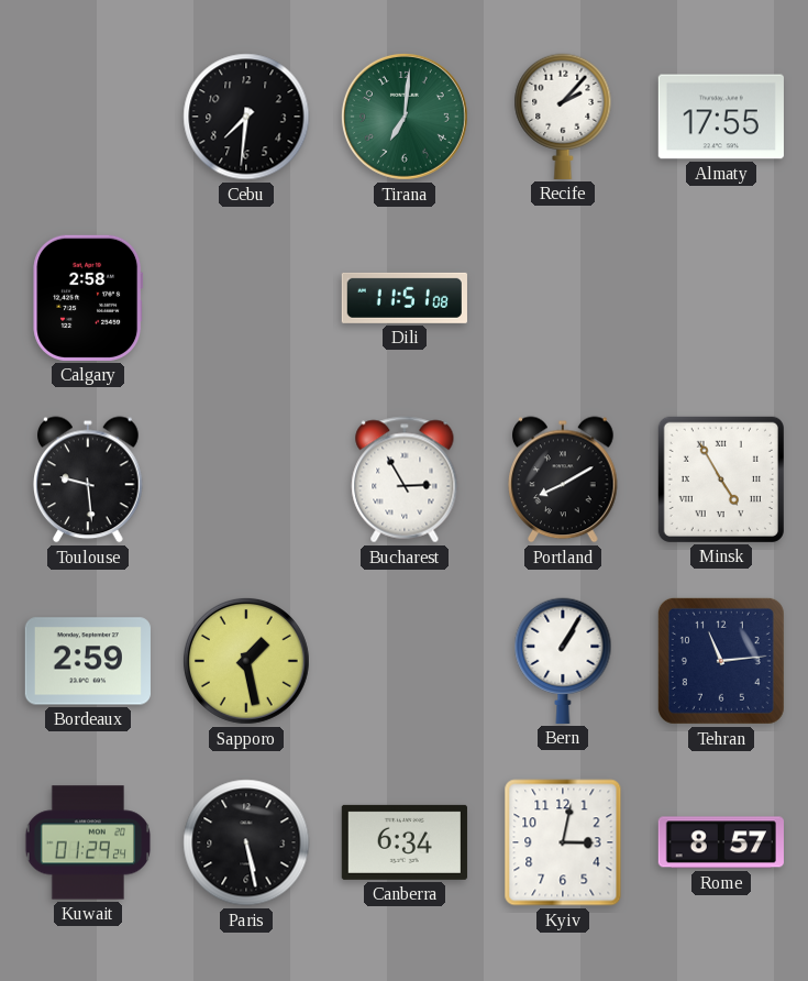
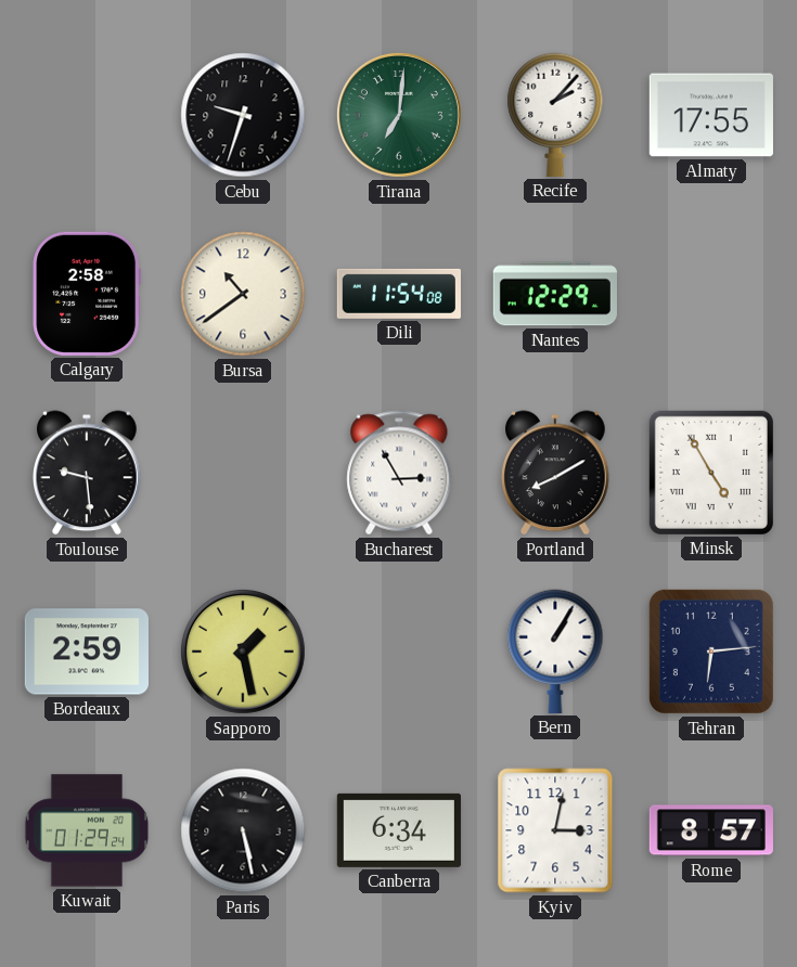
Cebu: 7:31 -> 9:33 (243, 115)
Bursa: none -> 10:39 (243, 294)
Dili: 11:51 -> 11:54 (399, 294)
Nantes: none -> 12:29 (555, 294)
Tehran: 11:14 -> 6:14 (711, 652)
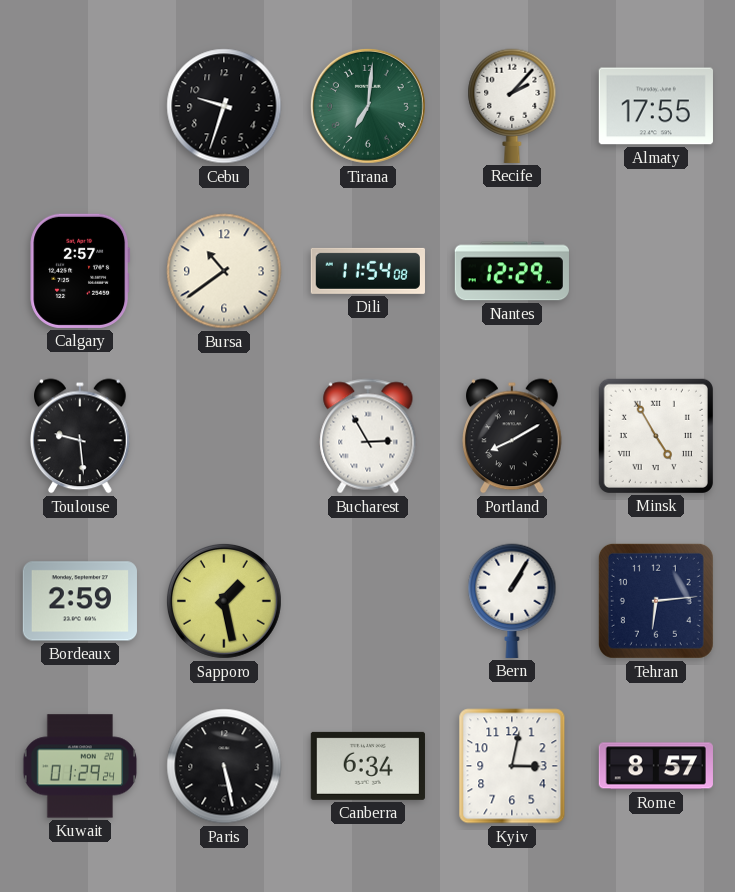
Calgary: 2:58 -> 2:57 (80, 271)
